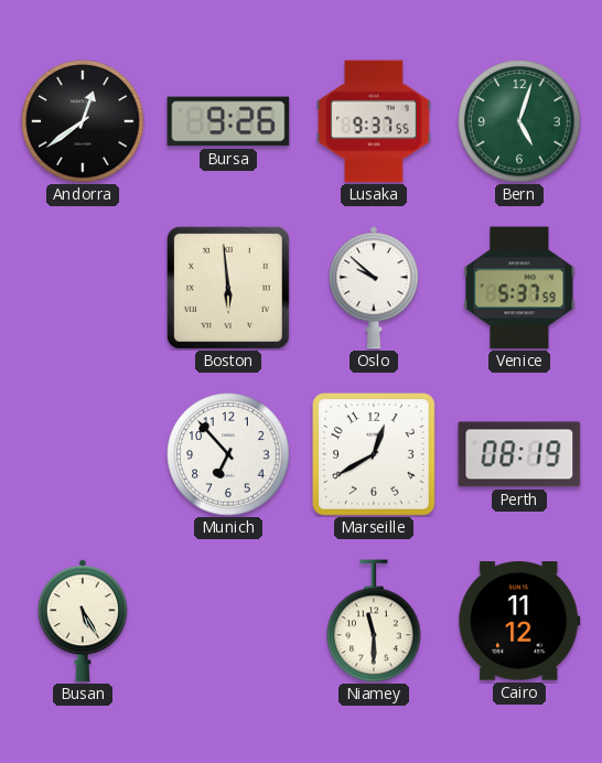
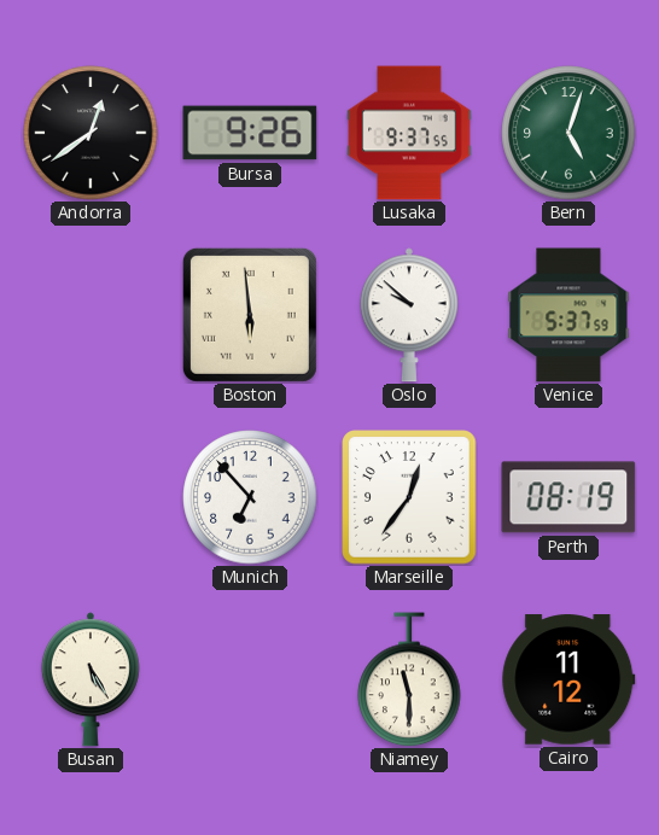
Marseille: 12:40 -> 12:36 (409, 497)
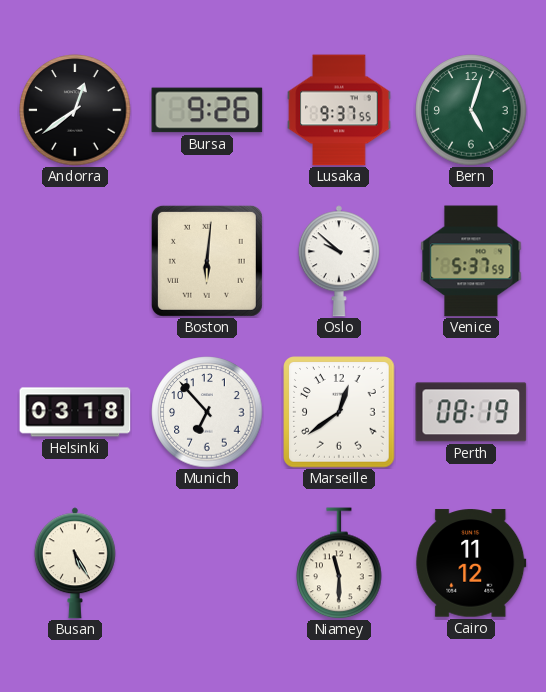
Boston: 5:59 -> 6:01 (207, 261)
Helsinki: none -> 03:18 (75, 412)
Marseille: 12:36 -> 12:39 (339, 412)
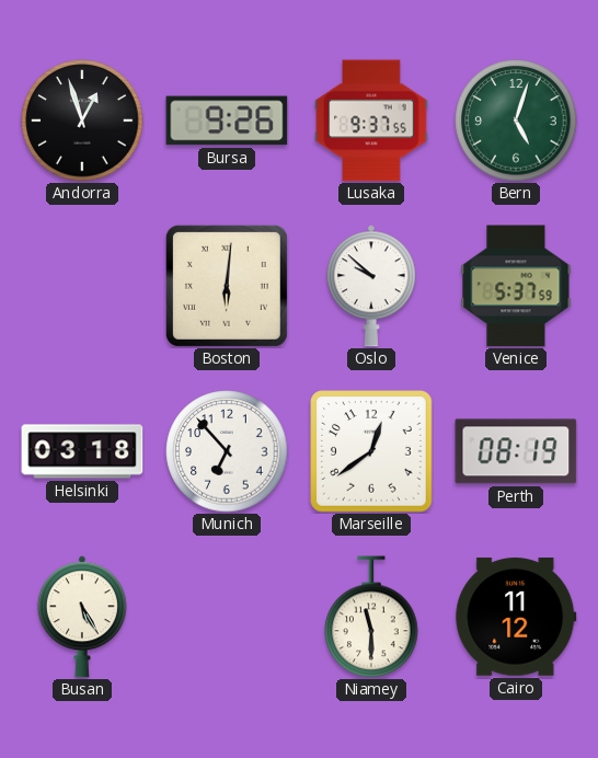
Andorra: 12:39 -> 12:57 (82, 120)
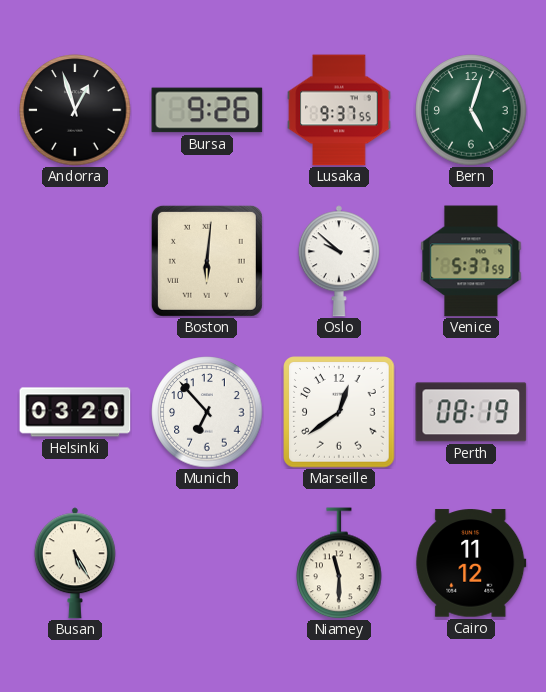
Helsinki: 03:18 -> 03:20 (75, 412)
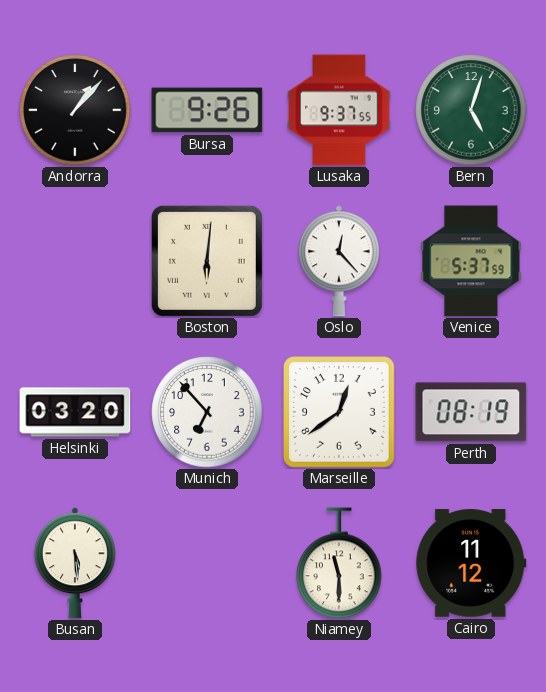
Andorra: 12:57 -> 1:07 (75, 110)
Oslo: 9:52 -> 12:23 (339, 261)
Busan: 5:25 -> 5:29 (75, 563)
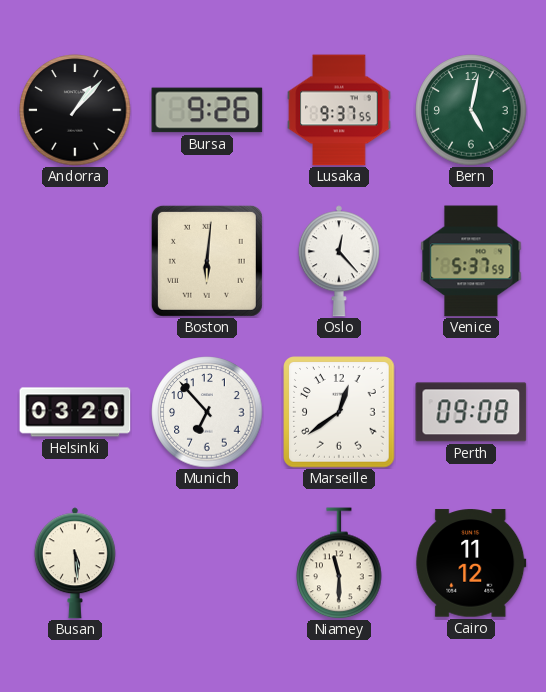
Bern: 5:03 -> 5:02 (471, 110)
Perth: 08:19 -> 09:08 (471, 412)
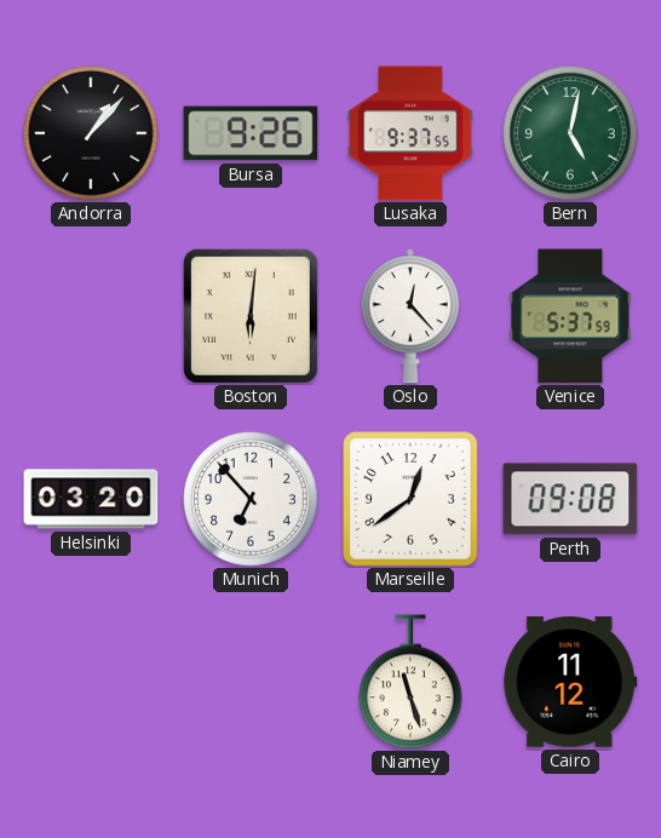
Busan: 5:29 -> none (75, 563)
Niamey: 11:30 -> 11:27 (410, 682)
